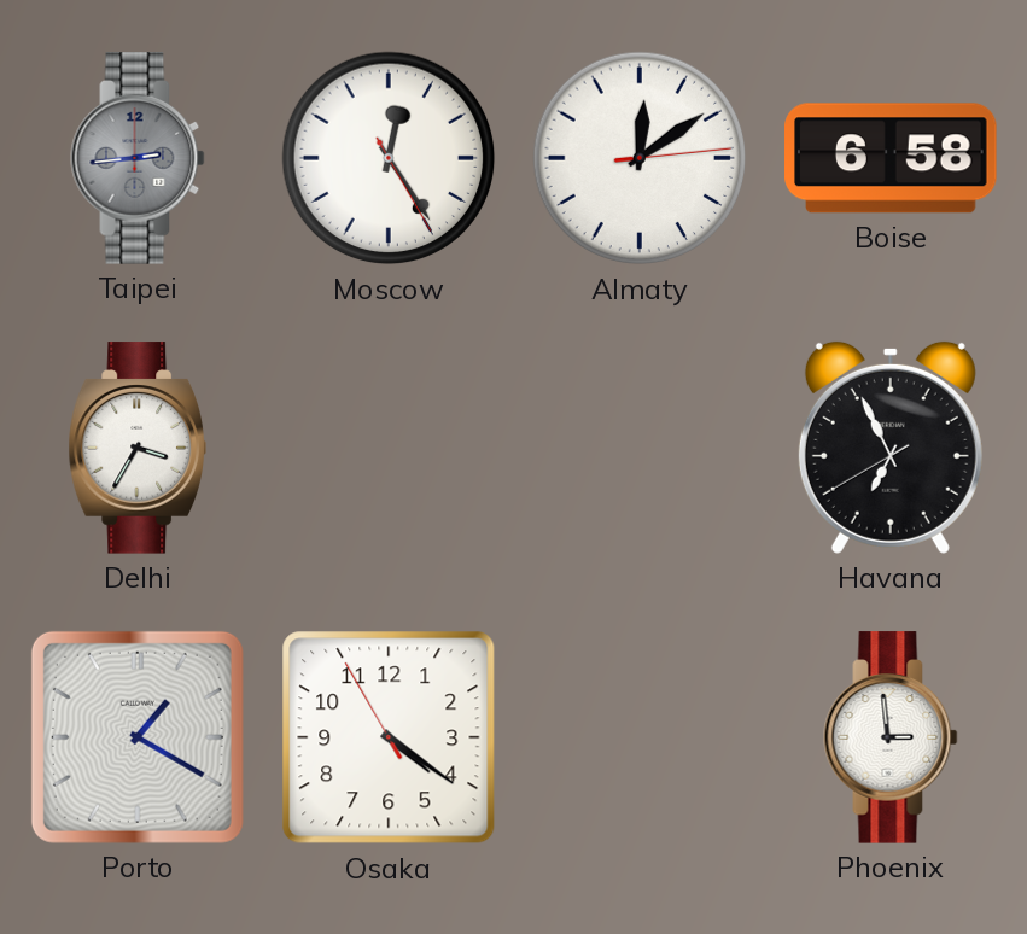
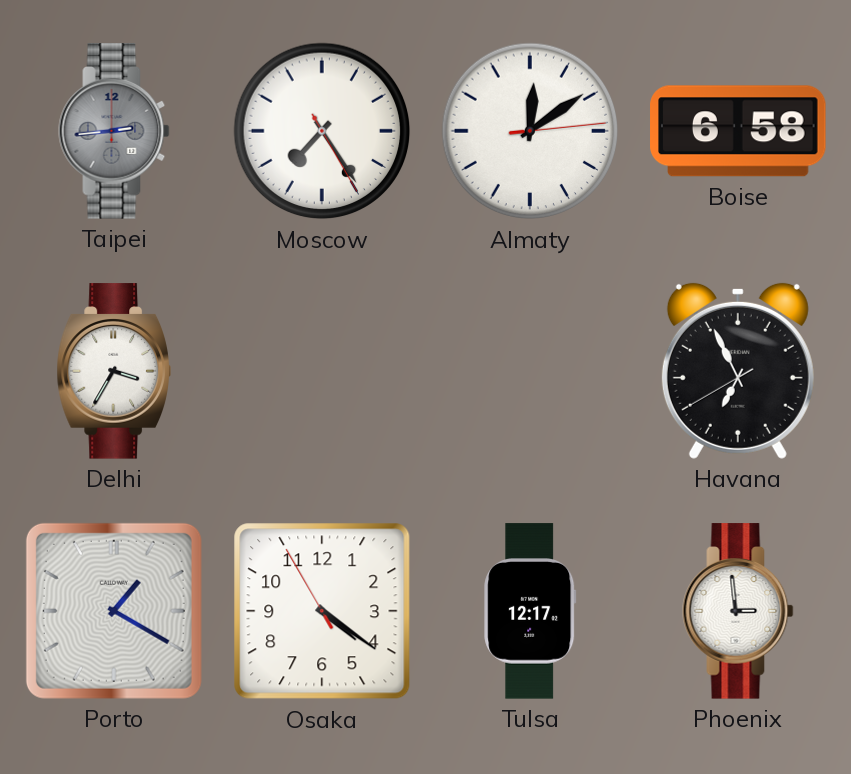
Moscow: 12:24 -> 7:24 (322, 131)
Tulsa: none -> 12:17 (530, 611)
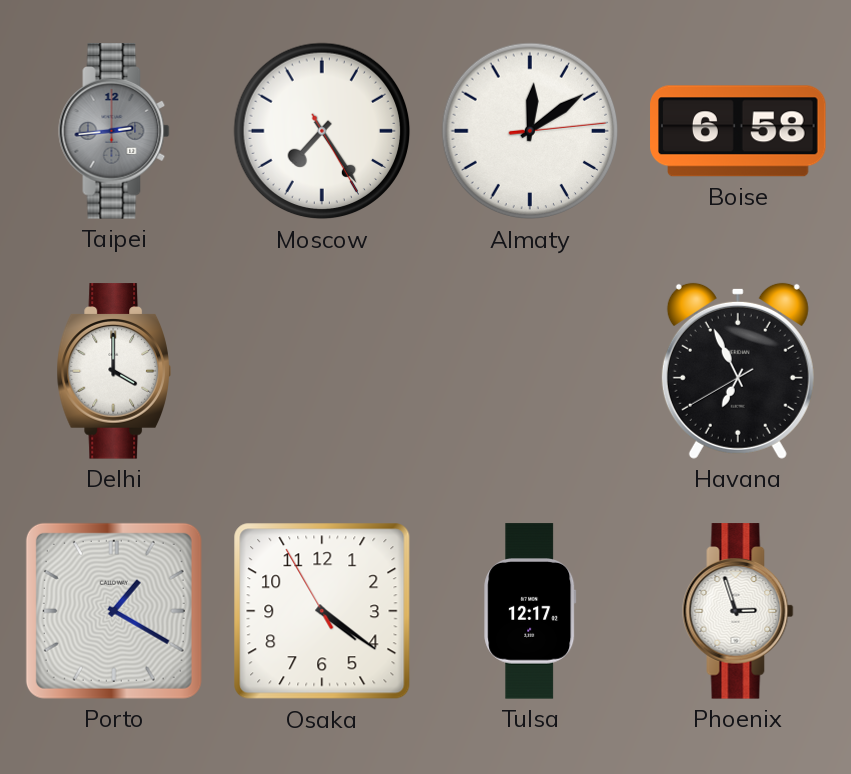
Delhi: 3:35 -> 4:00 (113, 371)
Phoenix: 2:59 -> 2:57 (738, 611)
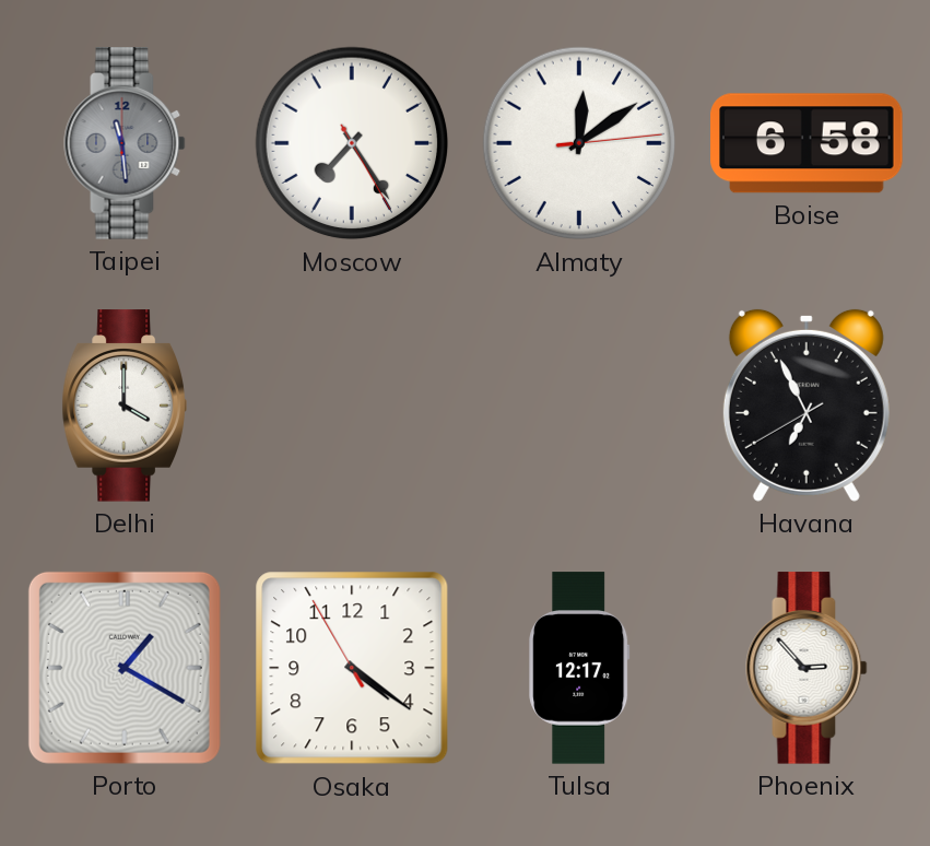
Taipei: 2:44 -> 11:29 (125, 143)
Phoenix: 2:57 -> 2:53 (807, 668)
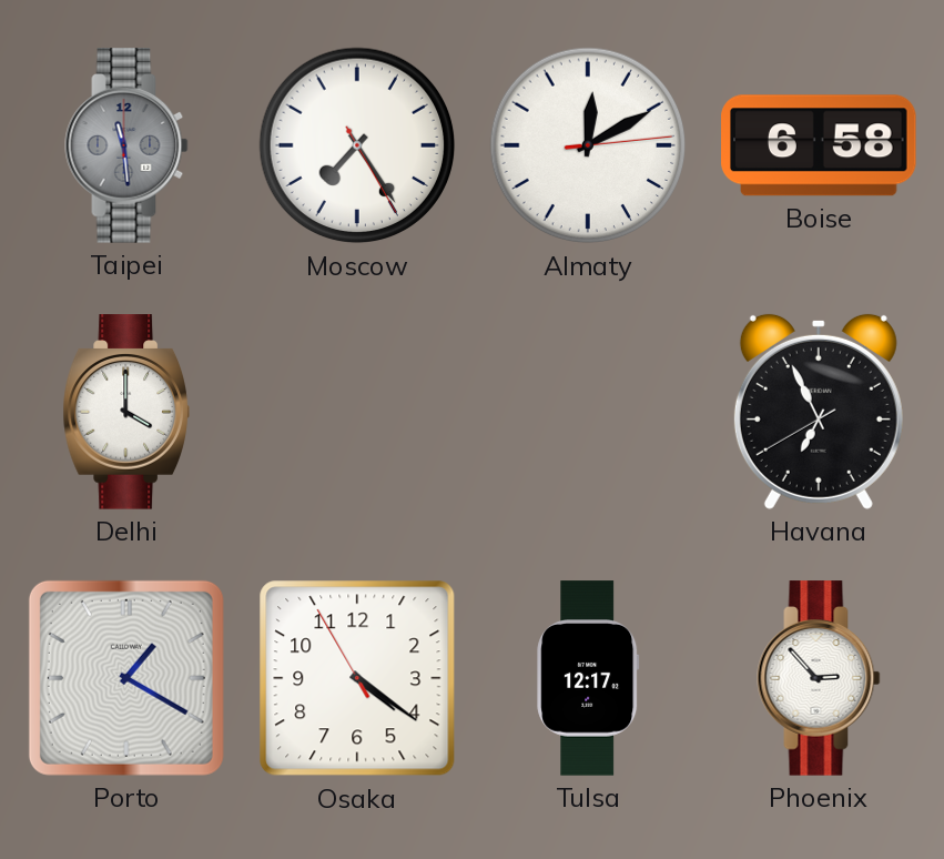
Almaty: 12:09 -> 12:10 (588, 145)
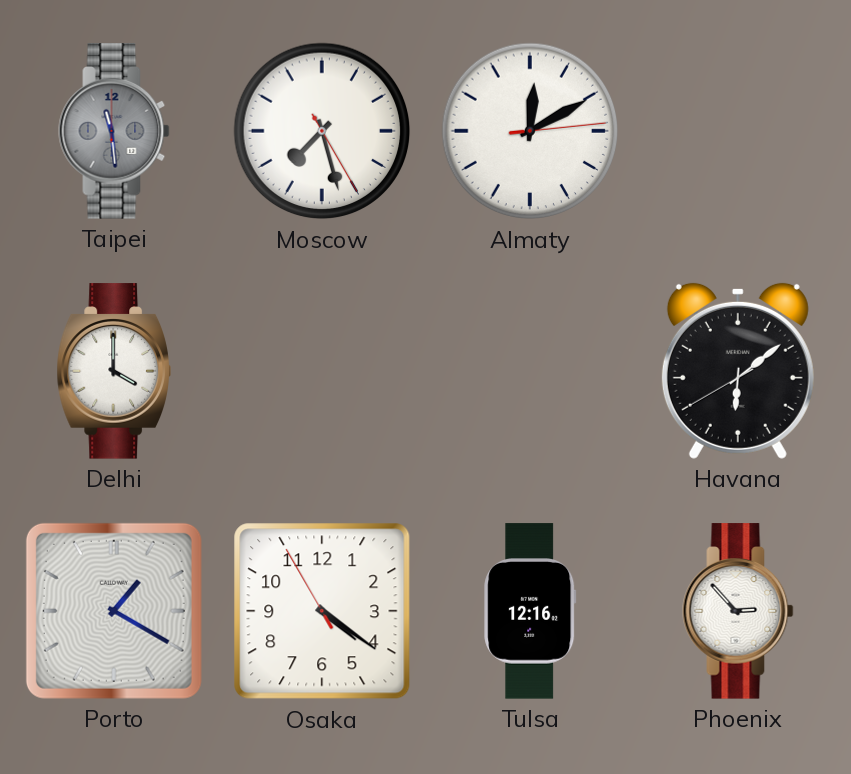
Moscow: 7:24 -> 7:27 (322, 131)
Boise: 6:58 -> none (819, 145)
Havana: 6:55 -> 6:08 (738, 371)
Tulsa: 12:17 -> 12:16 (530, 611)
